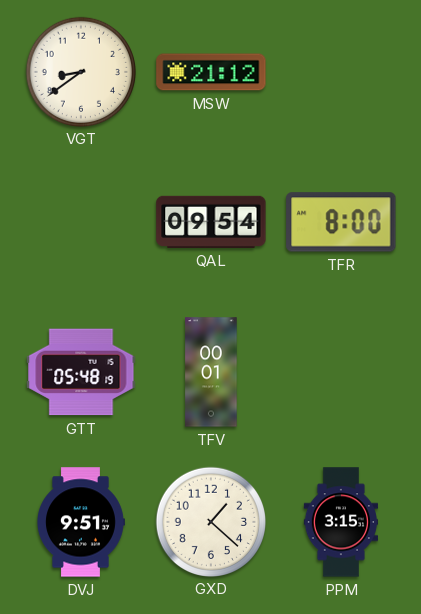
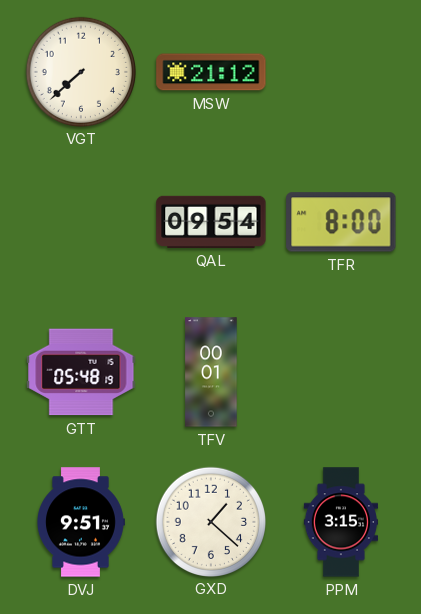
VGT: 8:39 -> 7:38 (80, 71)
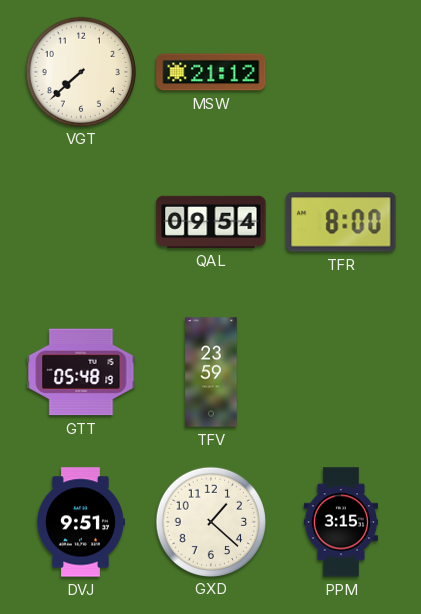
TFV: 00:01 -> 23:59 (211, 372)
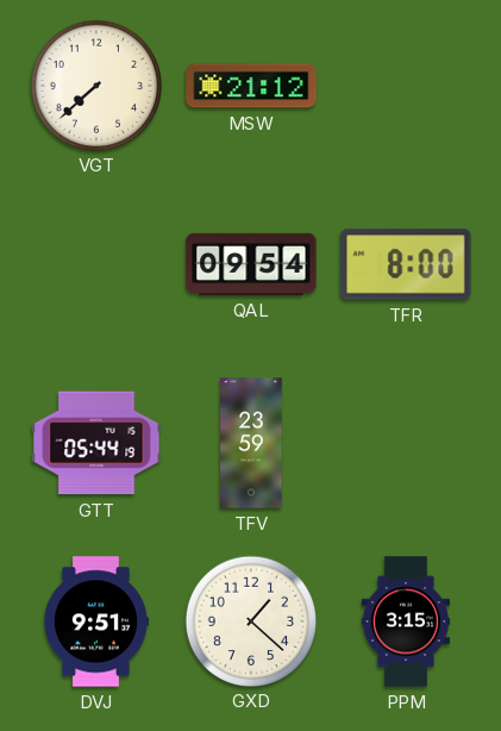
GTT: 05:48 -> 05:44 (96, 443)
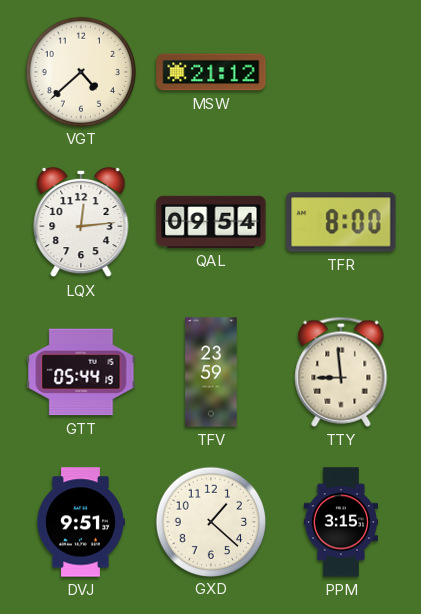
VGT: 7:38 -> 4:38 (80, 71)
LQX: none -> 12:14 (81, 222)
TTY: none -> 8:59 (341, 372)
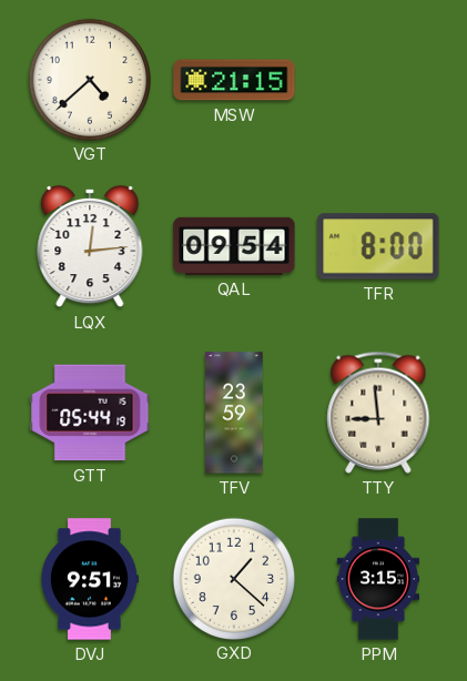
MSW: 21:12 -> 21:15 (234, 80)
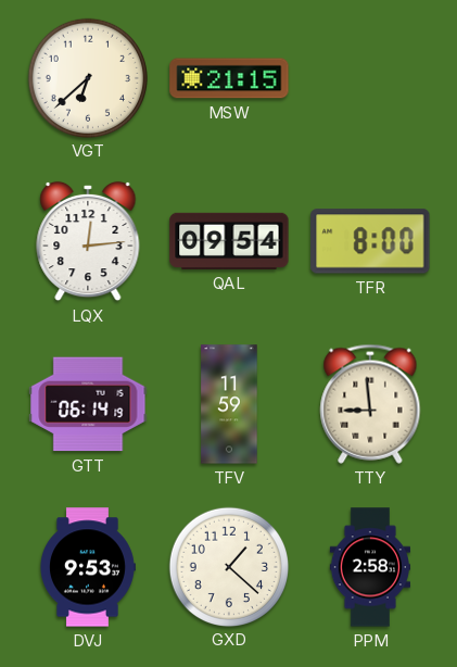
VGT: 4:38 -> 6:38 (87, 77)
GTT: 05:44 -> 06:14 (88, 404)
TFV: 23:59 -> 11:59 (229, 404)
DVJ: 9:51 -> 9:53 (88, 567)
PPM: 3:15 -> 2:58 (369, 567)
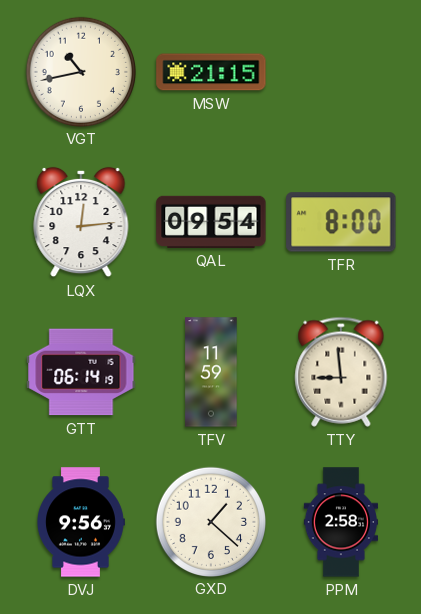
VGT: 6:38 -> 10:43 (80, 71)
DVJ: 9:53 -> 9:56 (81, 522)
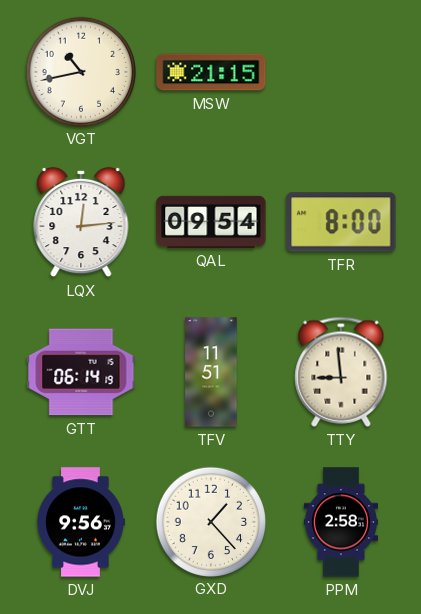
TFV: 11:59 -> 11:51 (211, 372)
GXD: 1:22 -> 1:23 (210, 521)
